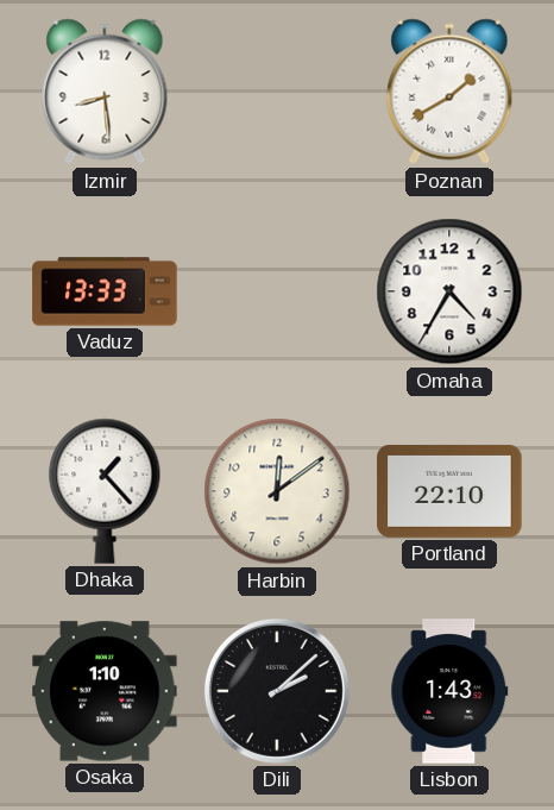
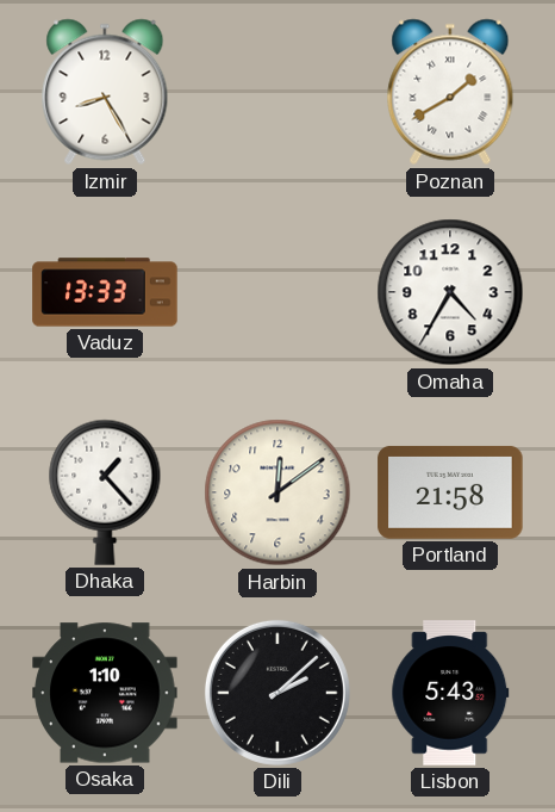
Izmir: 8:29 -> 8:25 (105, 92)
Portland: 22:10 -> 21:58 (450, 492)
Lisbon: 1:43 -> 5:43 (450, 693)
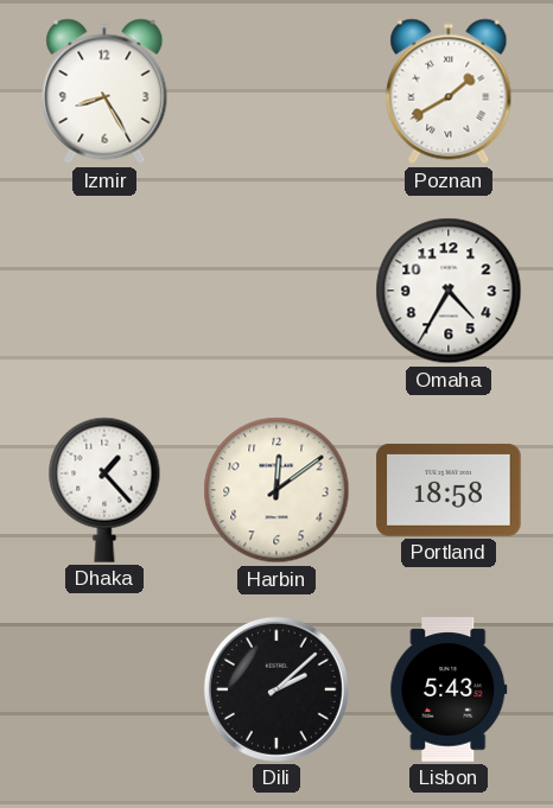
Vaduz: 13:33 -> none (105, 292)
Portland: 21:58 -> 18:58 (449, 490)
Osaka: 1:10 -> none (105, 693)
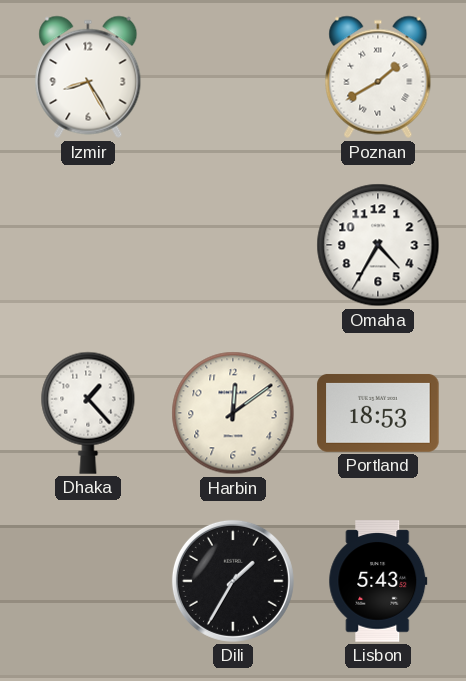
Portland: 18:58 -> 18:53 (378, 413)
Dili: 2:08 -> 1:35 (233, 581)
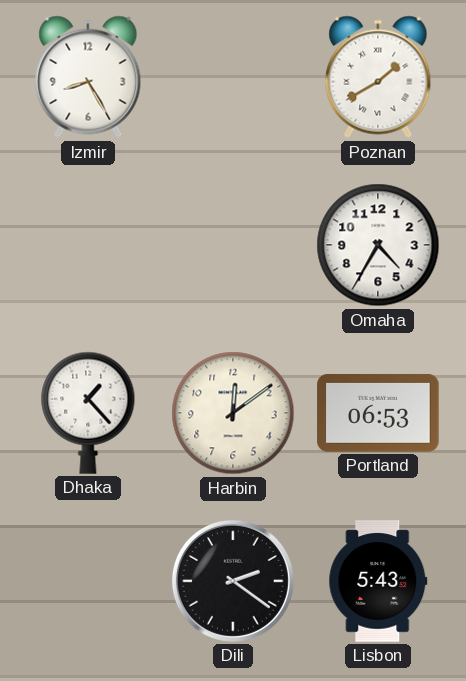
Portland: 18:53 -> 06:53 (378, 413)
Dili: 1:35 -> 2:21 (233, 581)
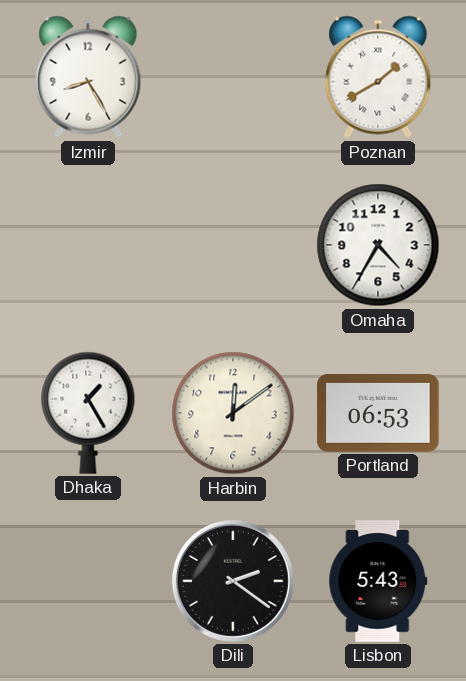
Dhaka: 1:23 -> 1:25 (88, 413)
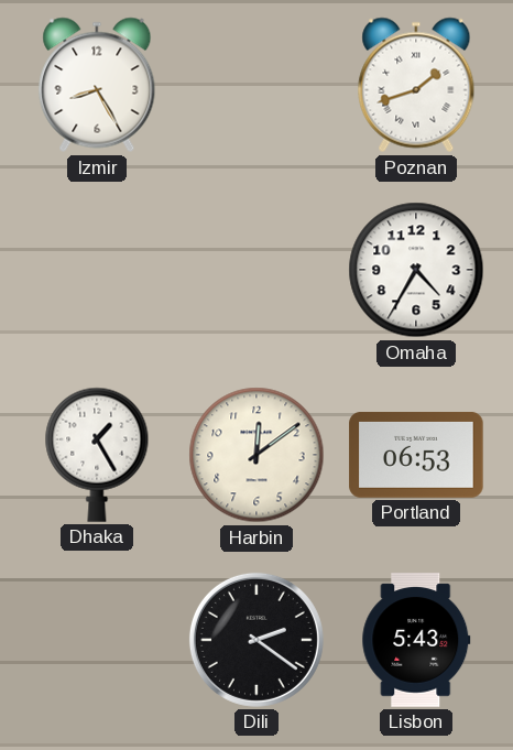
Poznan: 1:40 -> 1:42 (416, 85)
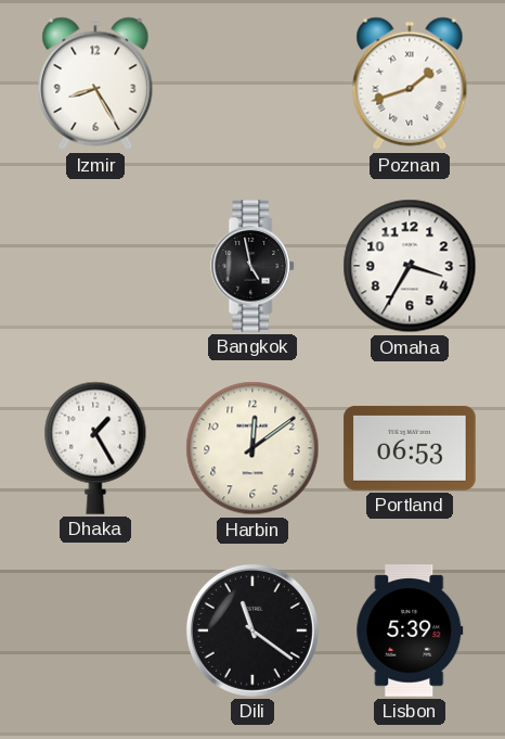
Bangkok: none -> 4:58 (254, 266)
Omaha: 4:35 -> 3:35 (410, 266)
Dili: 2:21 -> 11:21 (252, 630)
Lisbon: 5:43 -> 5:39 (410, 630)
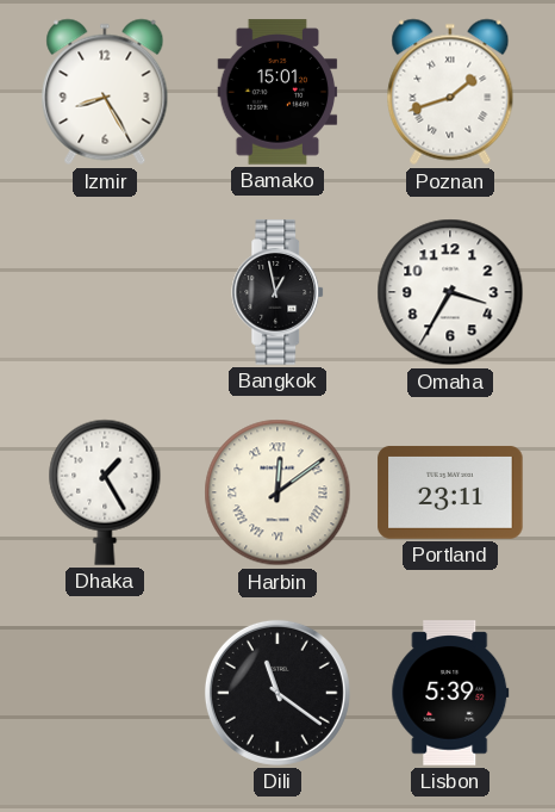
Bamako: none -> 15:01 (277, 92)
Bangkok: 4:58 -> 12:58 (279, 292)
Harbin numerals: Arabic -> Roman (277, 492)
Portland: 06:53 -> 23:11 (450, 492)
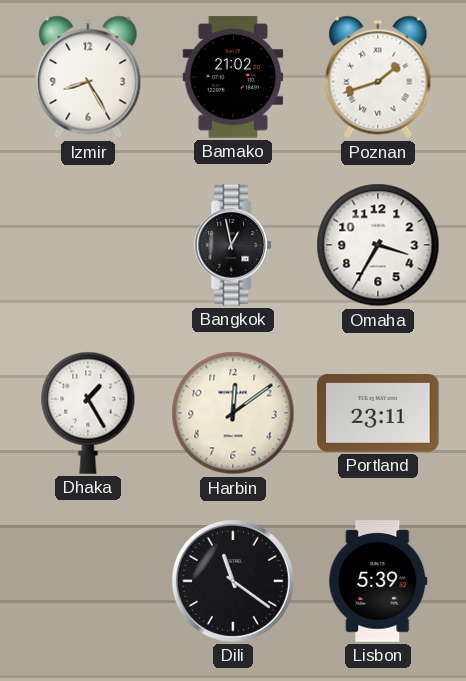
Bamako: 15:01 -> 21:02 (233, 77)
Harbin numerals: Roman -> Arabic (233, 413)
